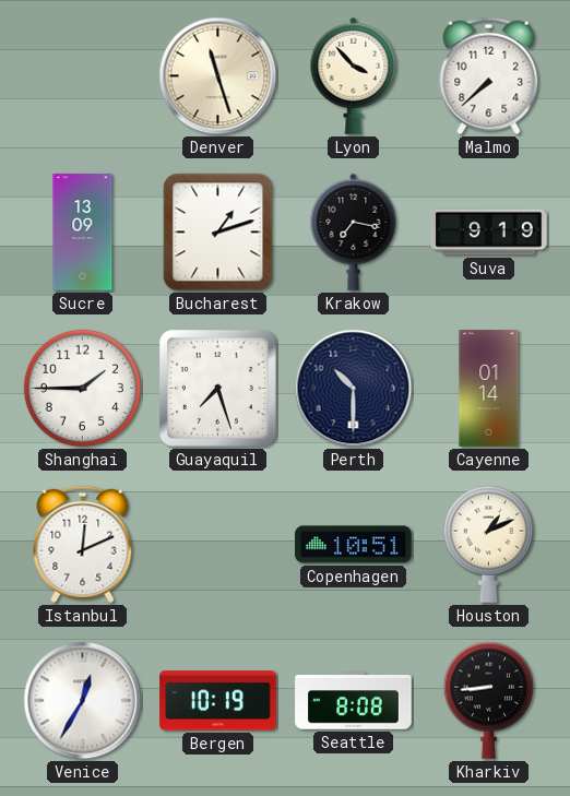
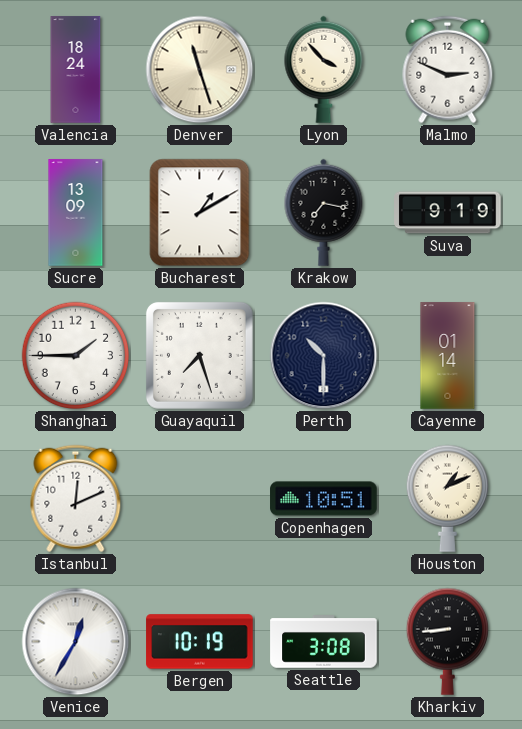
Valencia: none -> 18:24 (76, 70)
Malmo: 7:38 -> 2:49 (448, 70)
Bucharest: 1:12 -> 1:10 (200, 213)
Seattle: 8:08 -> 3:08 (324, 642)
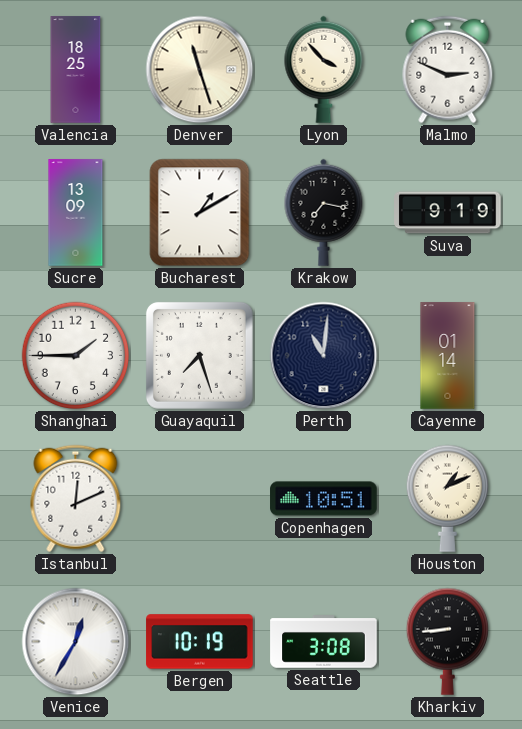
Valencia: 18:24 -> 18:25 (76, 70)
Perth: 10:30 -> 11:01 (324, 356)
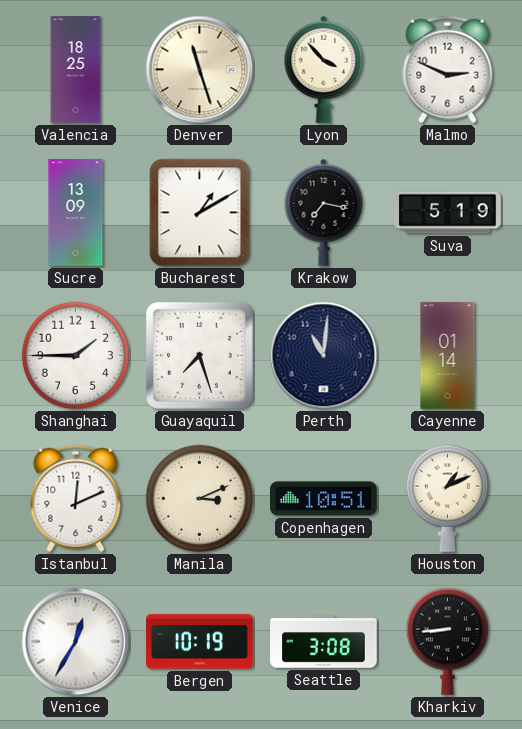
Suva: 9:19 -> 5:19 (448, 213)
Manila: none -> 3:11 (200, 499)
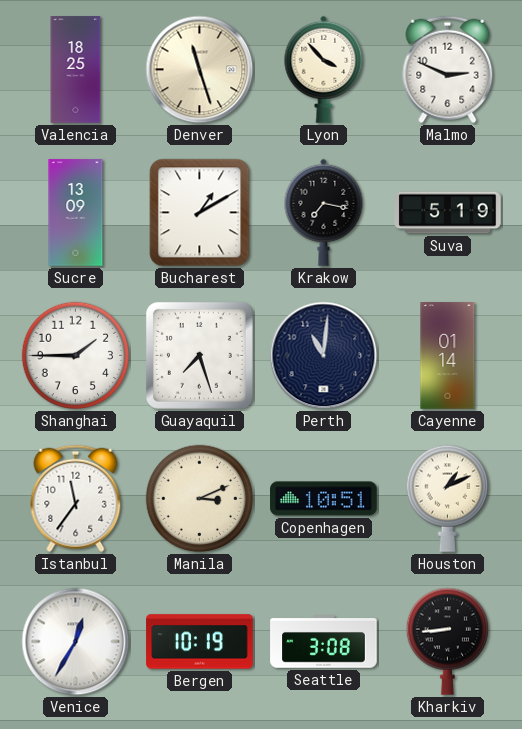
Istanbul: 12:11 -> 11:36 (76, 499)
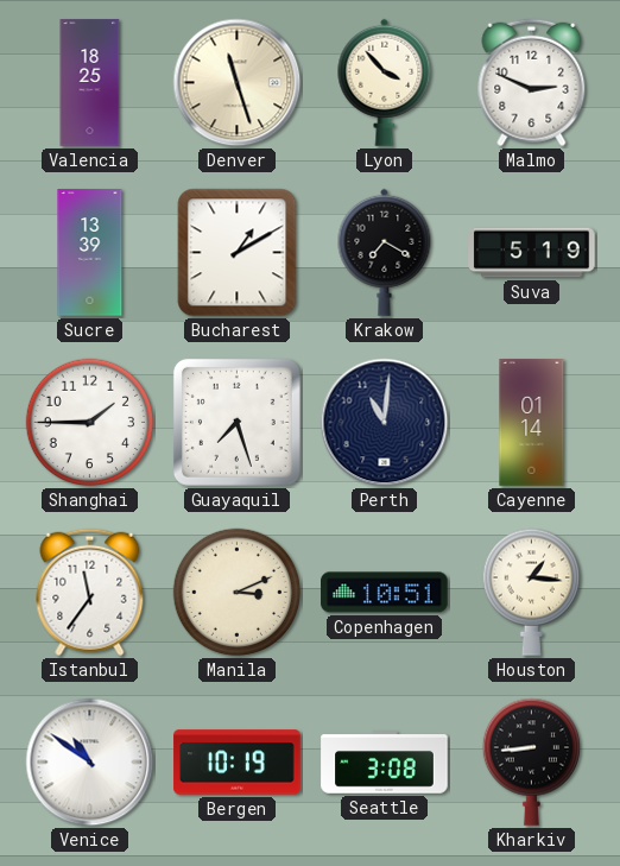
Sucre: 13:09 -> 13:39 (90, 253)
Krakow: 7:17 -> 7:20 (385, 252)
Houston: 1:11 -> 1:16 (531, 592)
Venice: 12:35 -> 10:51 (90, 763)
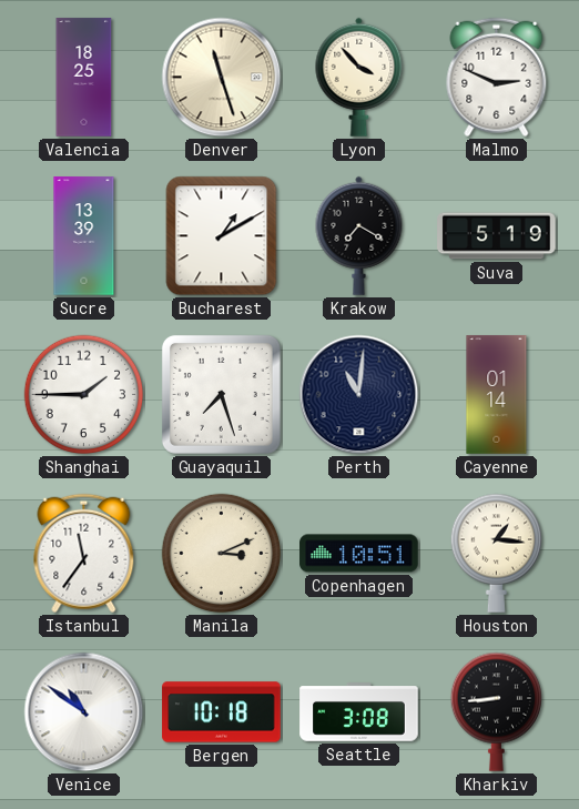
Bergen: 10:19 -> 10:18 (222, 712)
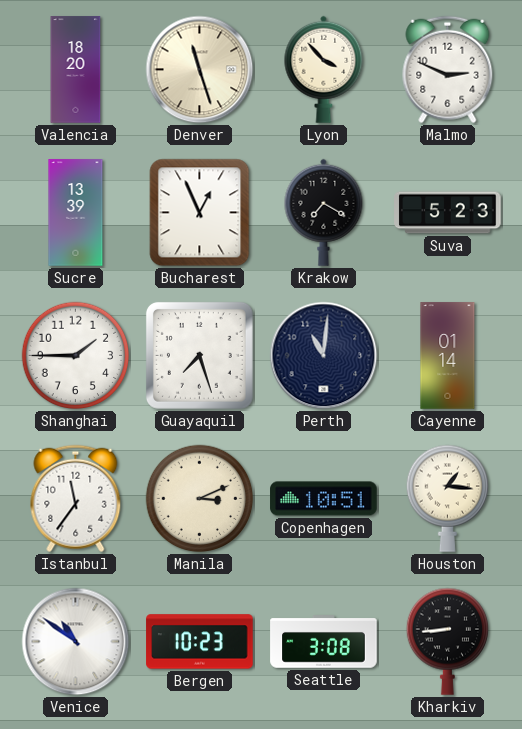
Valencia: 18:25 -> 18:20 (76, 70)
Bucharest: 1:10 -> 12:56 (200, 213)
Suva: 5:19 -> 5:23 (448, 213)
Bergen: 10:18 -> 10:23 (200, 642)
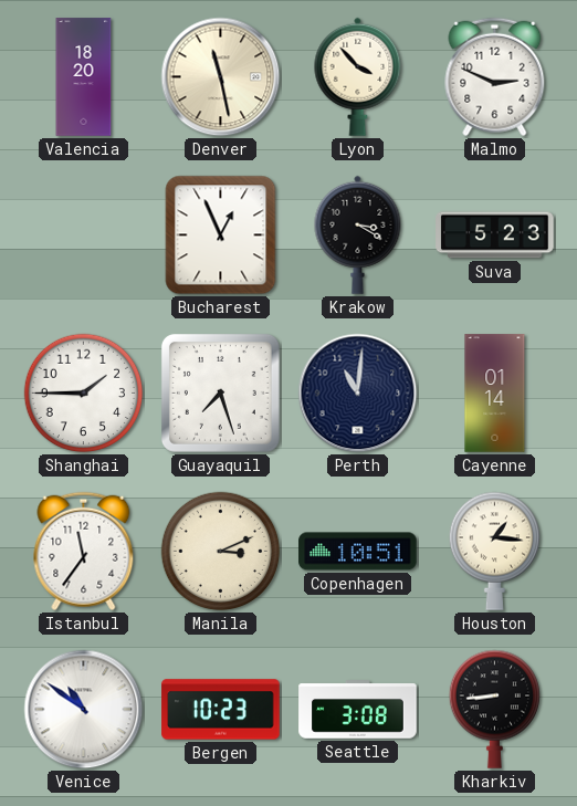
Denver: 11:27 -> 11:28 (221, 77)
Sucre: 13:39 -> none (76, 213)
Krakow: 7:20 -> 3:20 (358, 234)
